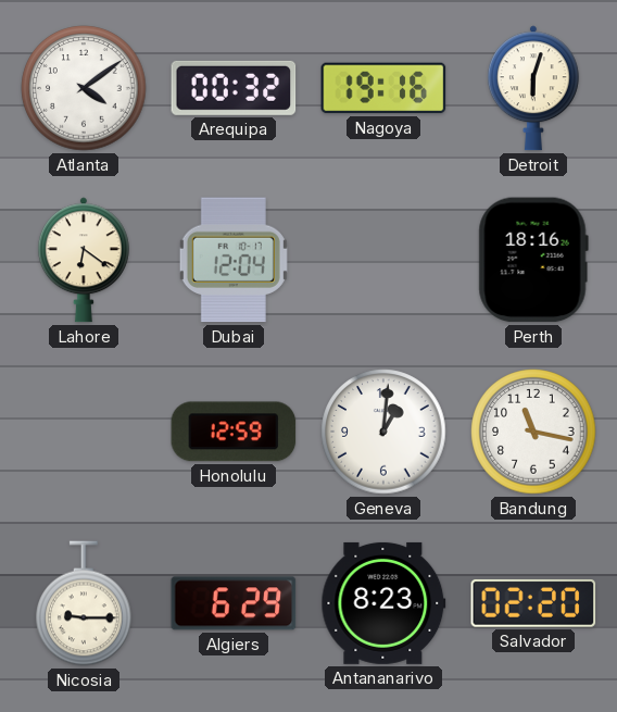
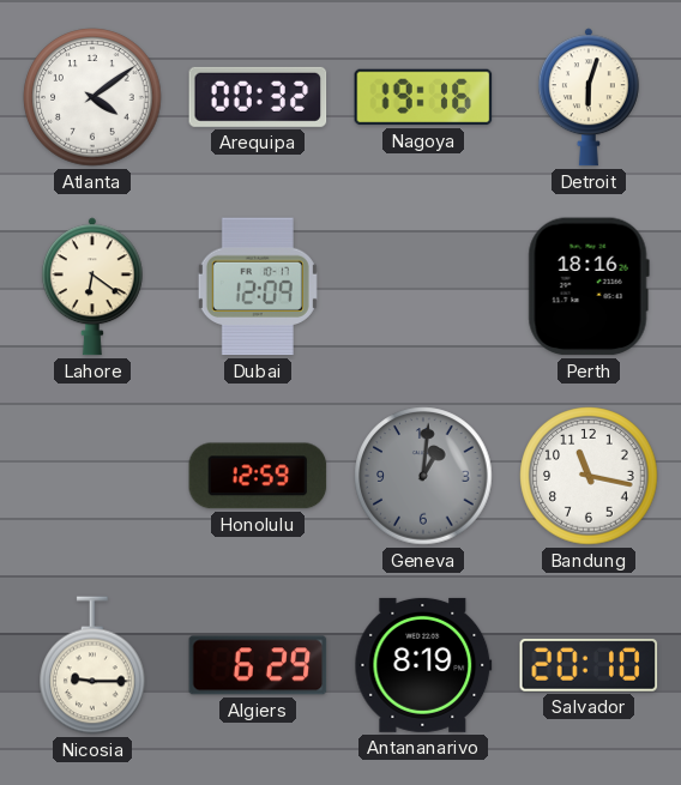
Dubai: 12:04 -> 12:09 (258, 286)
Geneva dial: white -> grey (423, 476)
Antananarivo: 8:23 -> 8:19 (423, 665)
Salvador: 02:20 -> 20:10 (589, 665)
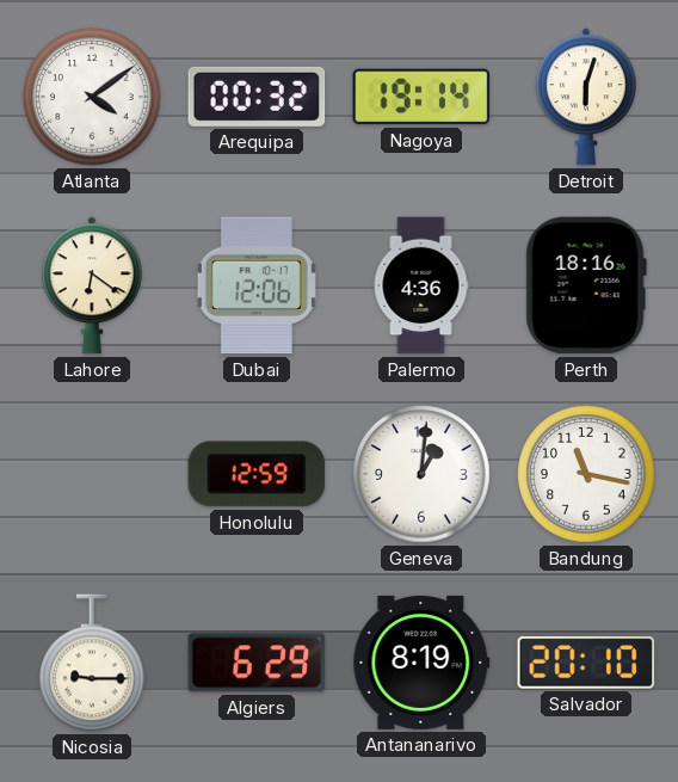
Nagoya: 19:16 -> 19:14 (421, 97)
Dubai: 12:09 -> 12:06 (257, 285)
Palermo: none -> 4:36 (421, 285)
Geneva dial: grey -> white (421, 474)
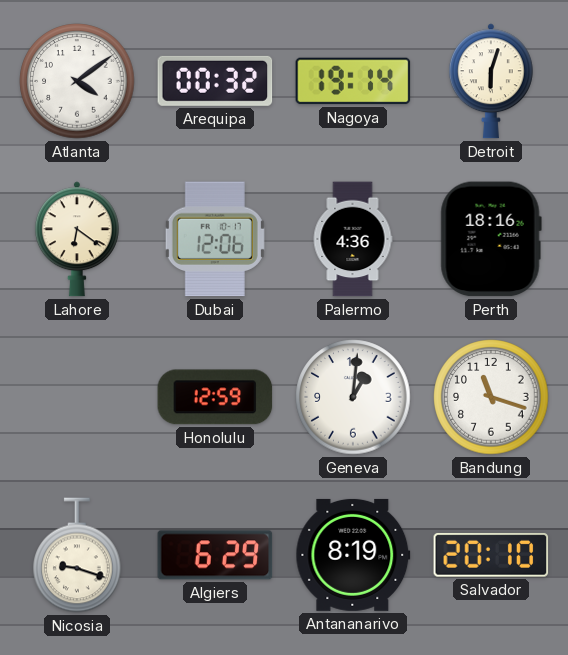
Bandung: 11:17 -> 11:18 (491, 397)
Nicosia: 9:15 -> 9:18 (77, 555)
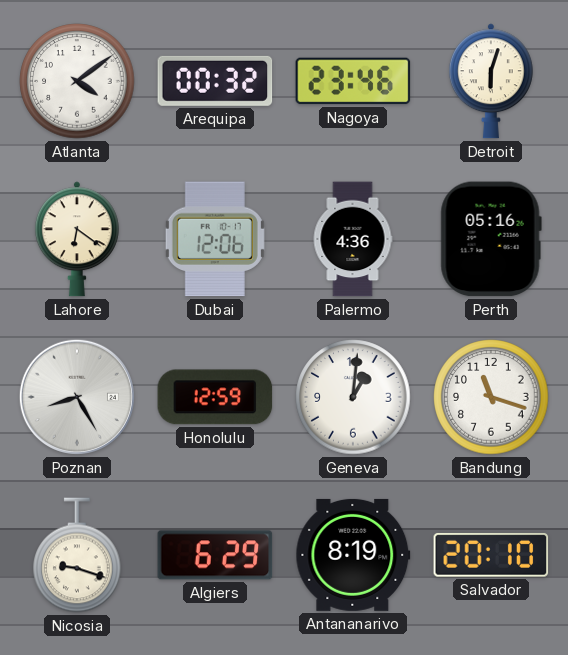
Nagoya: 19:14 -> 23:46 (353, 81)
Perth: 18:16 -> 05:16 (491, 239)
Poznan: none -> 8:25 (77, 397)
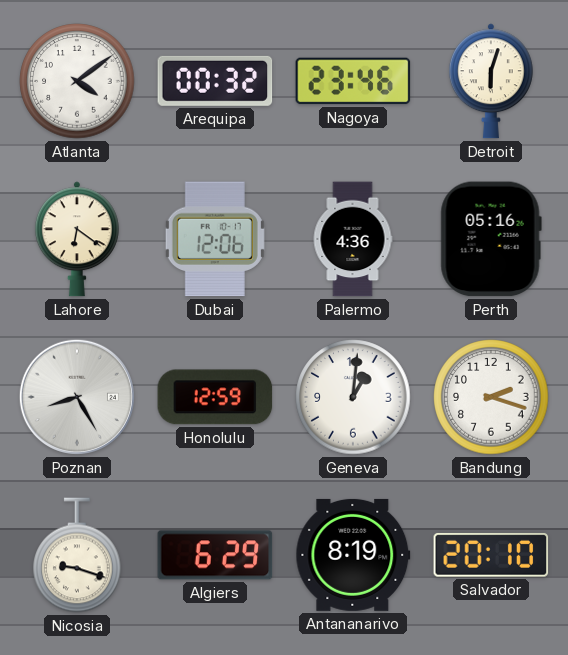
Bandung: 11:18 -> 2:18 (491, 397)
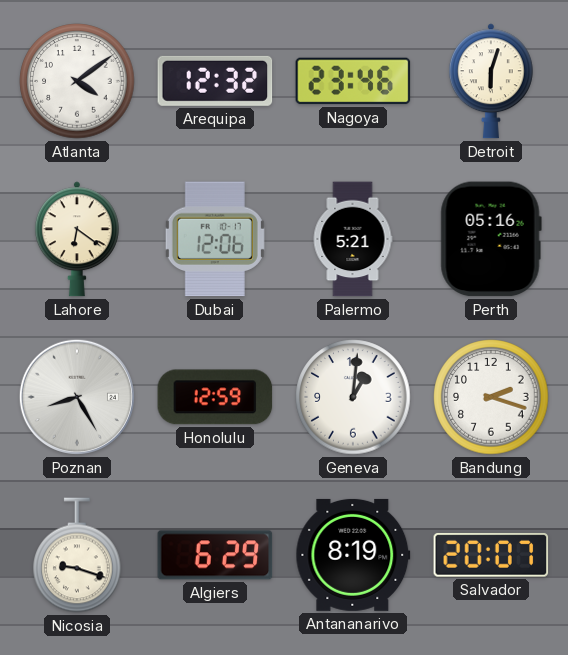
Arequipa: 00:32 -> 12:32 (215, 81)
Palermo: 4:36 -> 5:21 (353, 239)
Salvador: 20:10 -> 20:07 (491, 555)
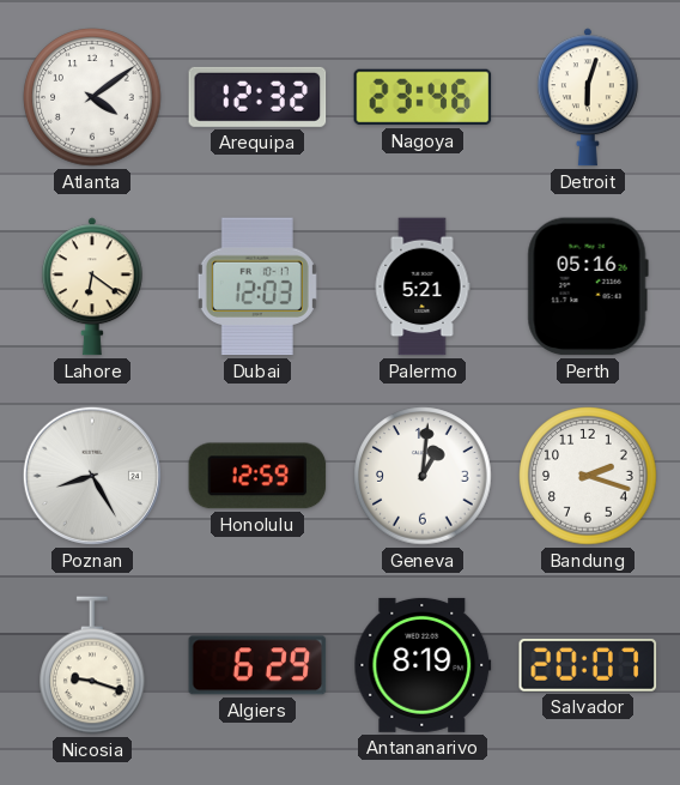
Dubai: 12:06 -> 12:03 (257, 286)
